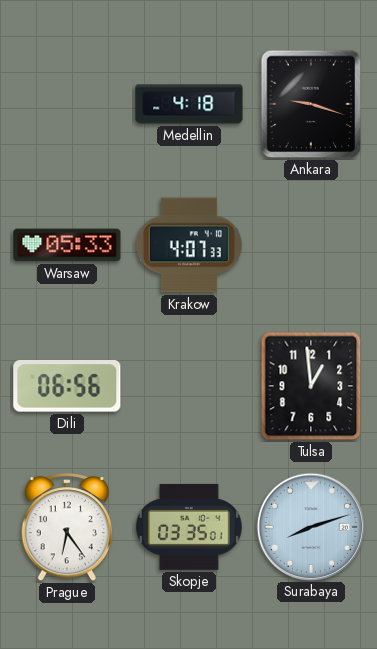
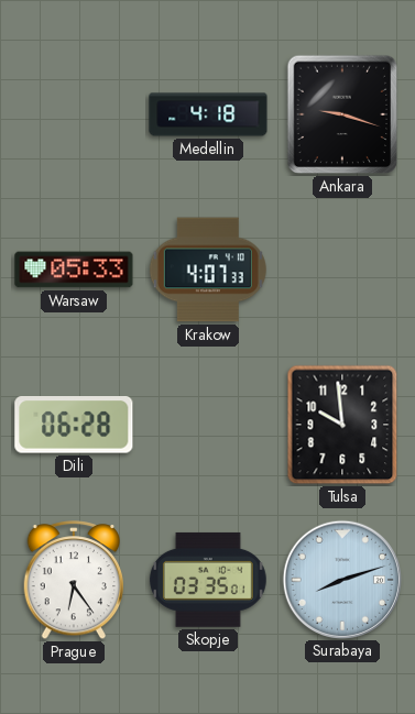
Dili: 06:56 -> 06:28 (74, 425)
Tulsa: 12:59 -> 9:59 (342, 425)
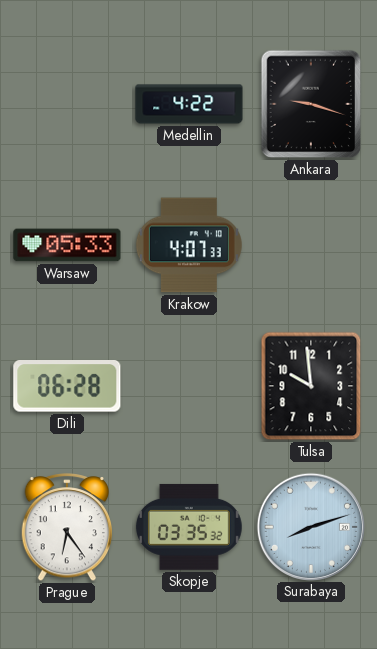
Medellin: 4:18 -> 4:22 (189, 104)
Skopje: 03:35:01 -> 03:35:32 (189, 527)
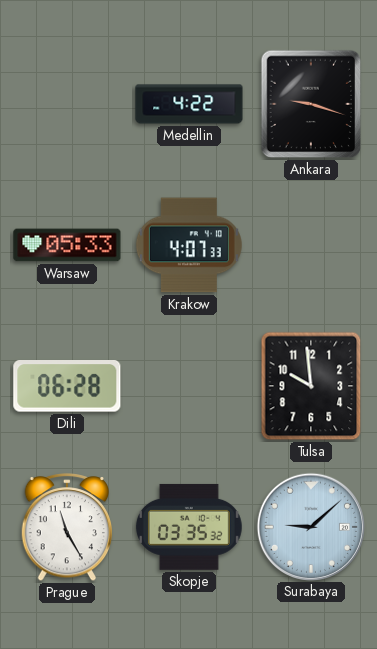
Prague: 6:24 -> 11:25 (67, 528)
Surabaya: 8:12 -> 9:08 (310, 526)
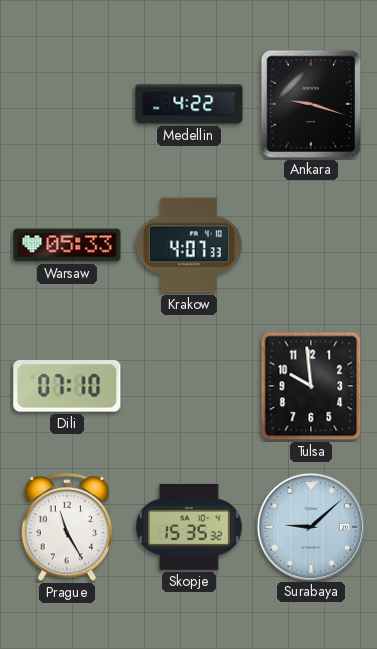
Dili: 06:28 -> 07:10 (67, 386)
Skopje: 03:35 -> 15:35 (189, 527)
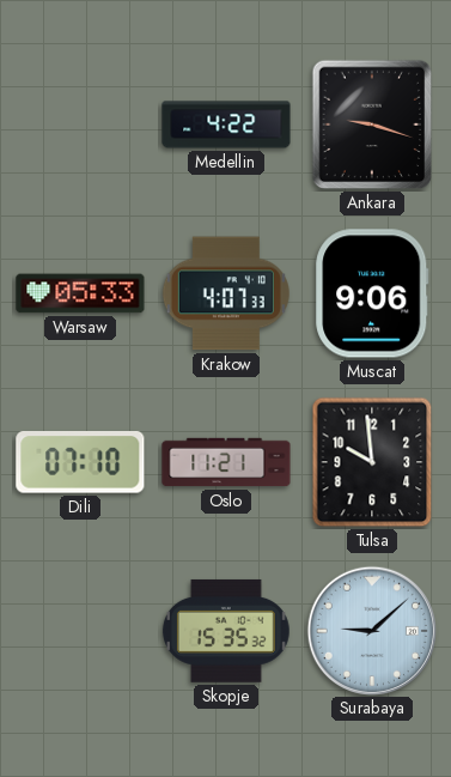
Muscat: none -> 9:06 (372, 293)
Oslo: none -> 11:21 (226, 462)
Prague: 11:25 -> none (67, 528)
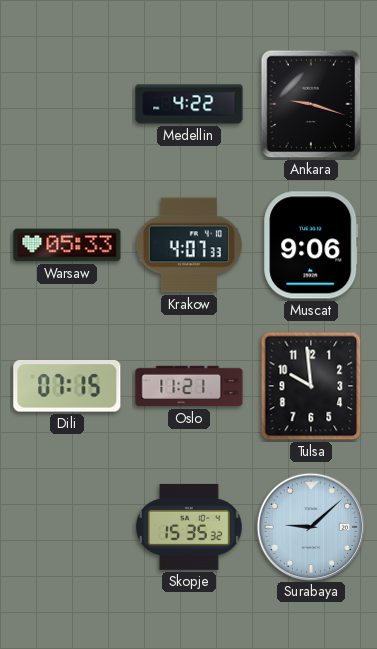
Dili: 07:10 -> 07:15 (67, 386)
